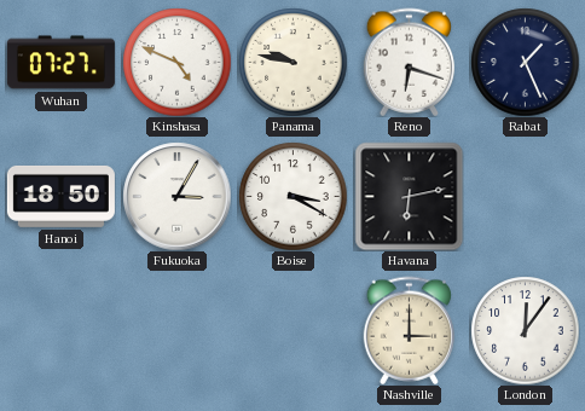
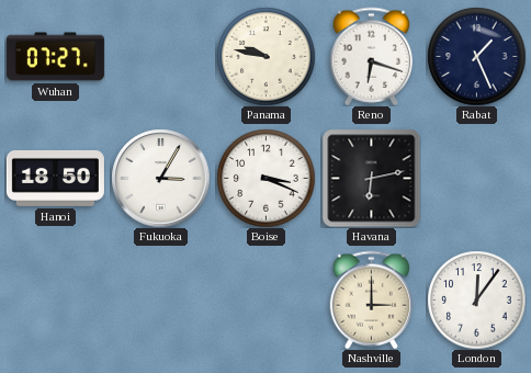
Kinshasa: 4:49 -> none (176, 62)
Boise: 3:20 -> 3:19 (265, 178)
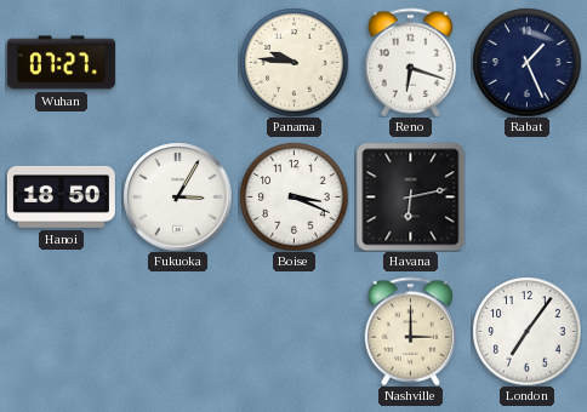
Panama: 9:47 -> 9:46 (293, 62)
London: 12:06 -> 7:06 (526, 331)
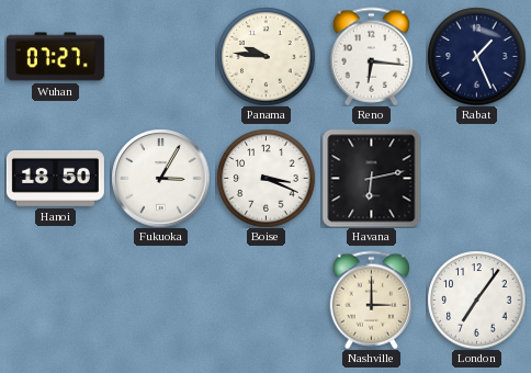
Reno: 6:18 -> 6:16 (372, 56)
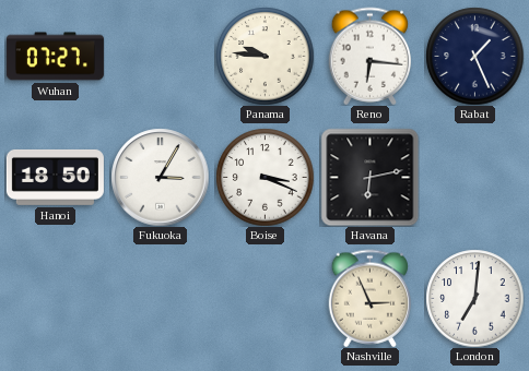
Nashville: 3:00 -> 2:56 (371, 298)
London: 7:06 -> 7:01 (474, 298)
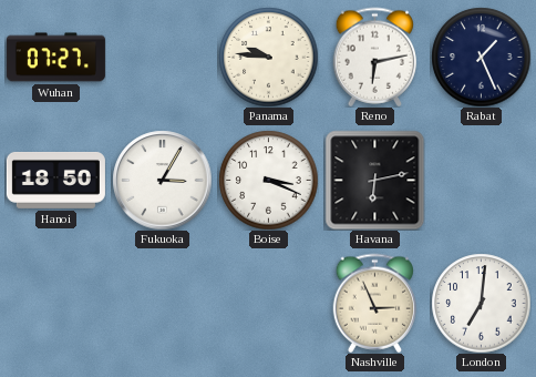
Reno: 6:16 -> 6:13 (375, 57)
